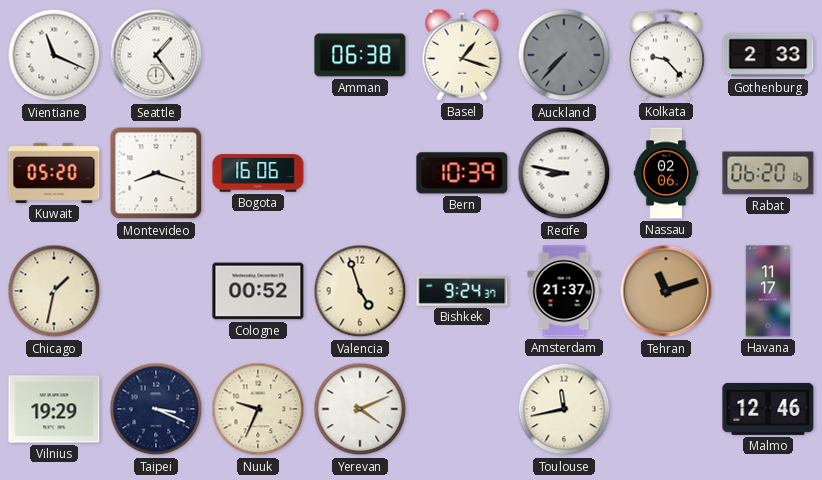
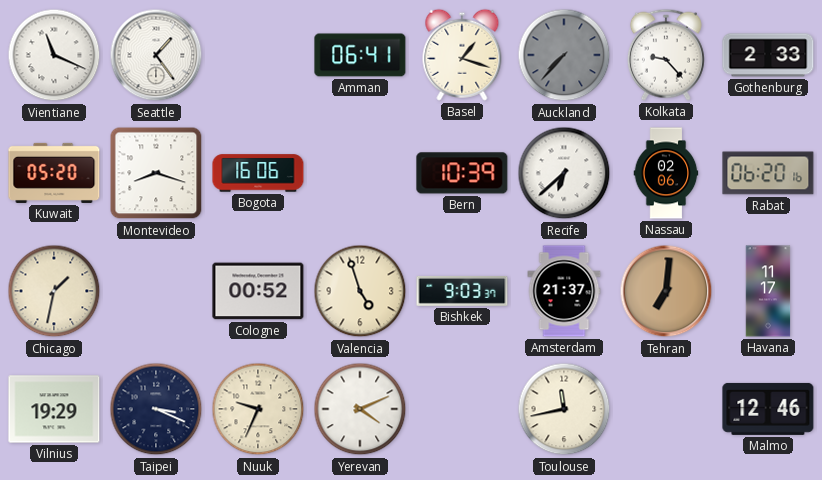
Amman: 06:38 -> 06:41 (360, 55)
Recife: 8:47 -> 6:38 (564, 173)
Bishkek: 9:24 -> 9:03 (462, 291)
Tehran: 11:12 -> 7:01 (666, 291)
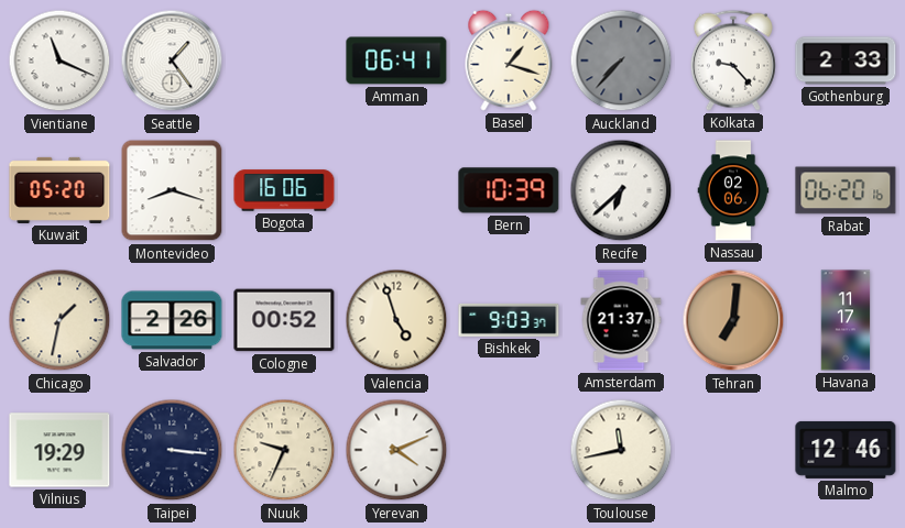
Salvador: none -> 2:26 (172, 320)
Taipei: 3:19 -> 3:16 (172, 450)
